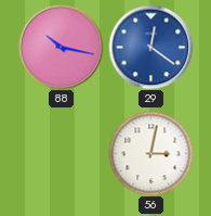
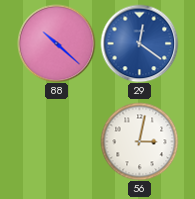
88: 10:17 -> 10:22 (56, 43)
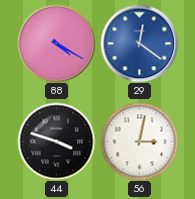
88: 10:22 -> 4:20 (56, 43)
44: none -> 3:48 (56, 141)
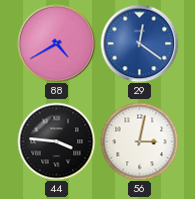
88: 4:20 -> 4:40 (56, 43)
44: 3:48 -> 3:46 (56, 141)
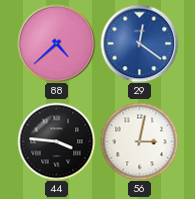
88: 4:40 -> 4:38 (56, 43)
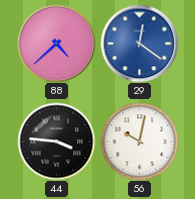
56: 3:02 -> 10:02 (139, 141)
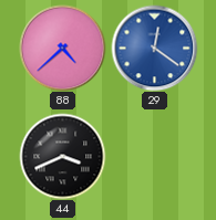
44: 3:46 -> 3:41 (62, 156)
56: 10:02 -> none (139, 141)
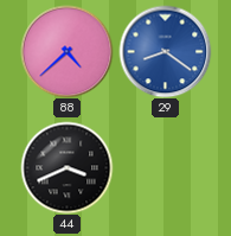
29: 12:21 -> 8:21 (165, 51)
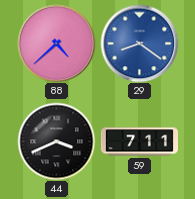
59: none -> 7:11 (139, 142)
